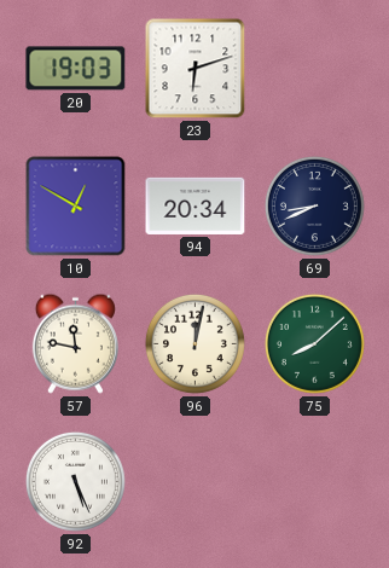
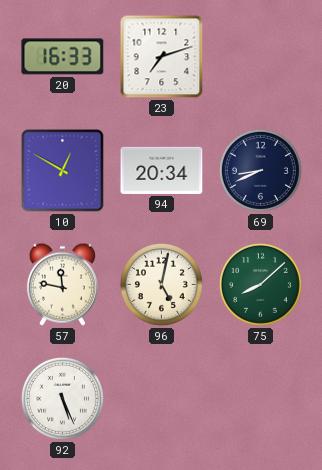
20: 19:03 -> 16:33 (63, 57)
23: 6:12 -> 7:12 (162, 57)
96: 12:02 -> 5:02 (161, 284)
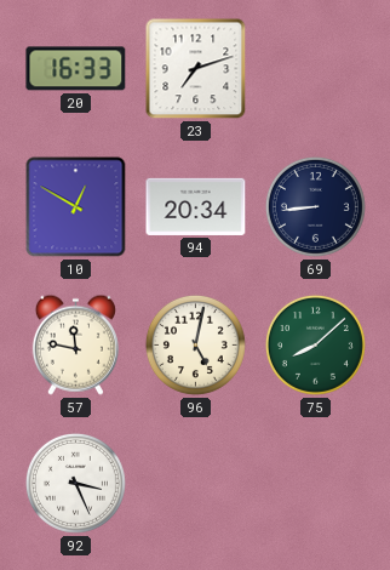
69: 8:41 -> 8:44 (315, 206)
92: 5:26 -> 3:26 (75, 483)
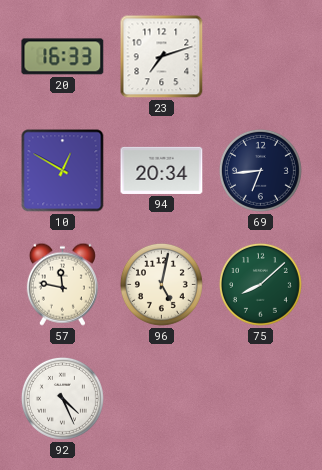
69: 8:44 -> 6:44 (260, 170)
92: 3:26 -> 4:26 (62, 398)
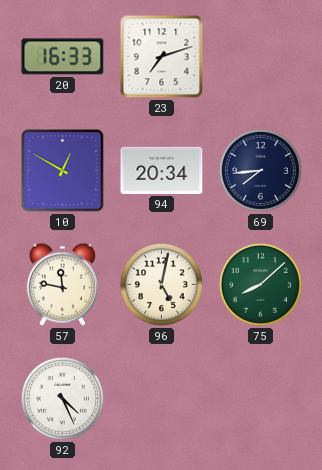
69: 6:44 -> 7:44 (260, 170)
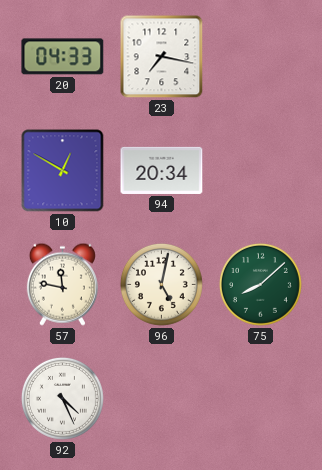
20: 16:33 -> 04:33 (63, 57)
23: 7:12 -> 7:17 (162, 57)
69: 7:44 -> none (260, 170)
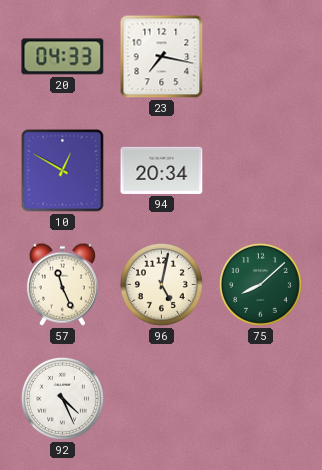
57: 11:47 -> 11:26 (62, 284)
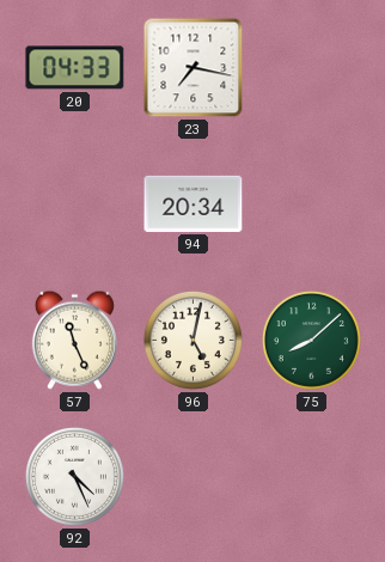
10: 12:50 -> none (63, 171)
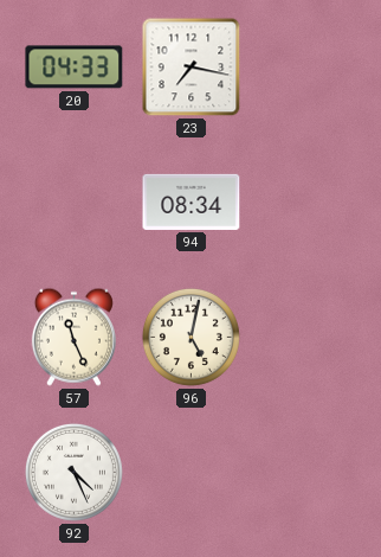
94: 20:34 -> 08:34 (192, 201)
75: 8:08 -> none (311, 340)
